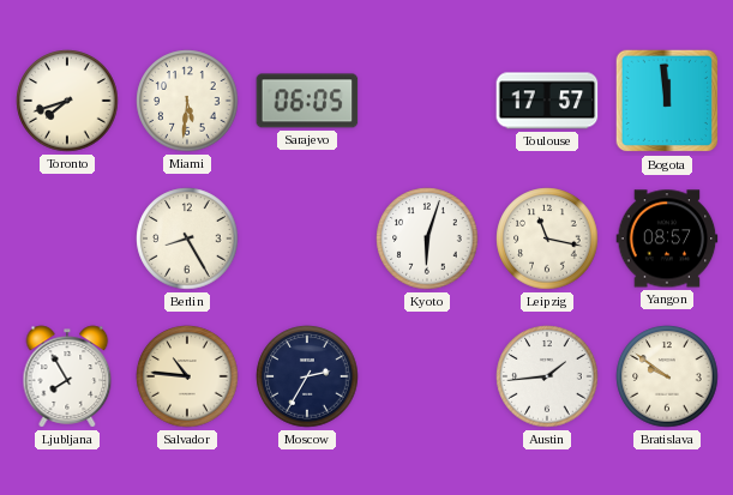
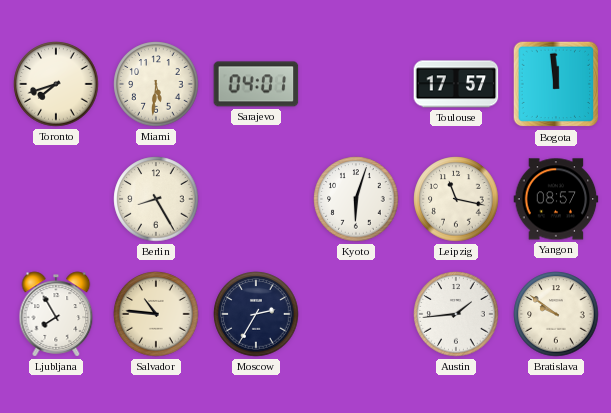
Sarajevo: 06:05 -> 04:01 (256, 84)
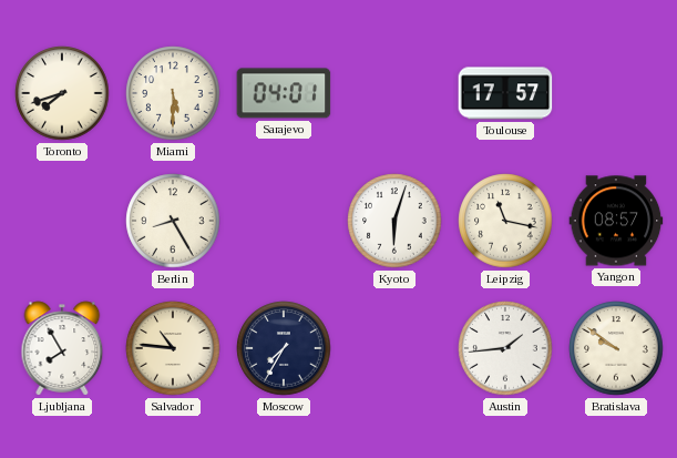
Miami: 5:31 -> 5:30 (173, 93)
Bogota: 11:59 -> none (556, 84)
Moscow: 2:35 -> 7:35 (284, 348)
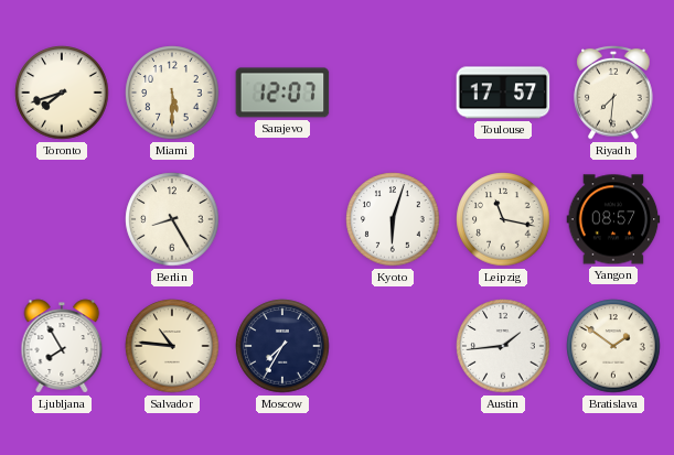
Sarajevo: 04:01 -> 12:07 (282, 93)
Riyadh: none -> 7:31 (613, 93)
Bratislava: 9:51 -> 1:51 (613, 346)
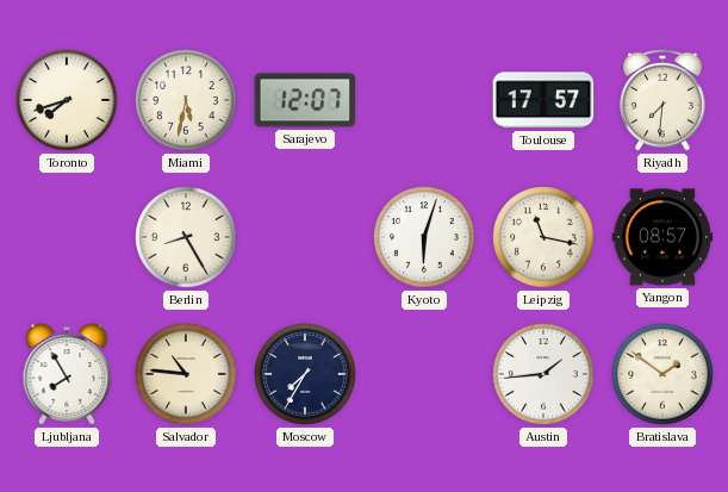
Miami: 5:30 -> 5:32 (186, 100)
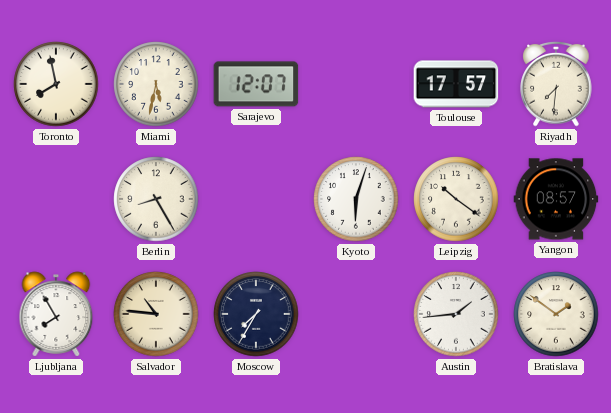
Toronto: 7:42 -> 7:58 (56, 84)
Leipzig: 11:17 -> 10:21 (456, 199)
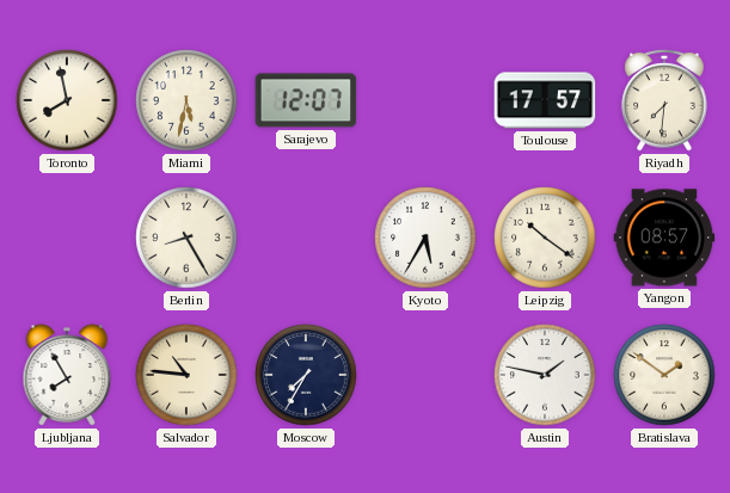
Kyoto: 6:03 -> 5:35 (425, 238)
Austin: 1:44 -> 1:47 (545, 375)
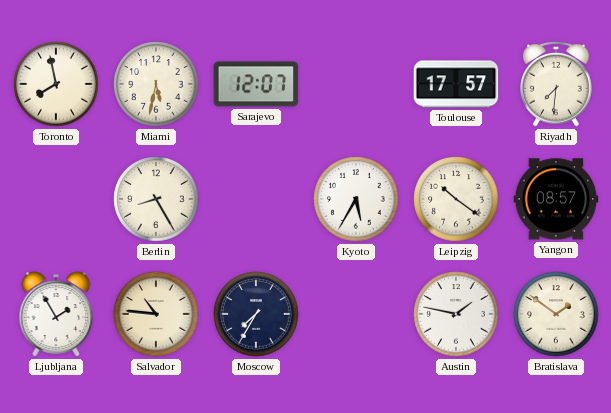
Ljubljana: 7:55 -> 1:55 (56, 314)
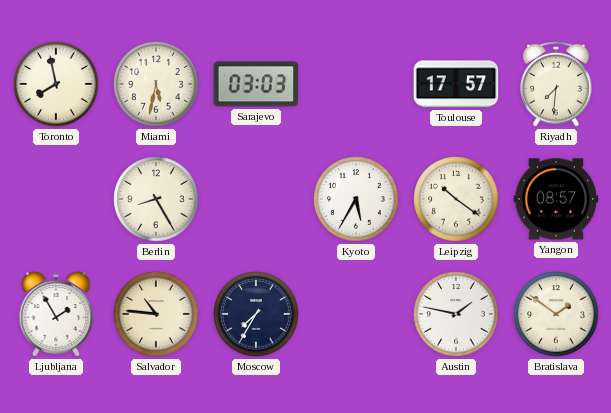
Sarajevo: 12:07 -> 03:03 (256, 84)
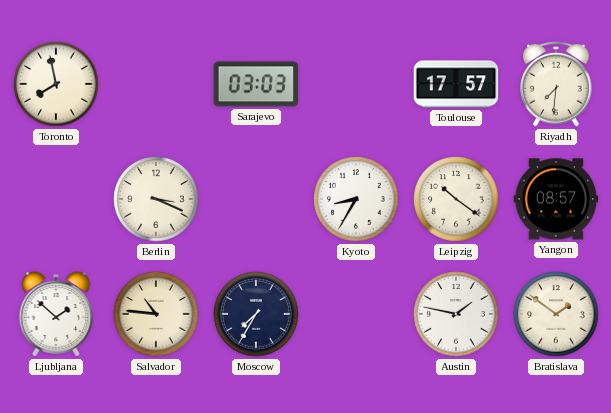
Miami: 5:32 -> none (156, 84)
Berlin: 8:25 -> 3:19 (156, 199)
Kyoto: 5:35 -> 8:35 (356, 199)
Ljubljana: 1:55 -> 1:52 (56, 314)
